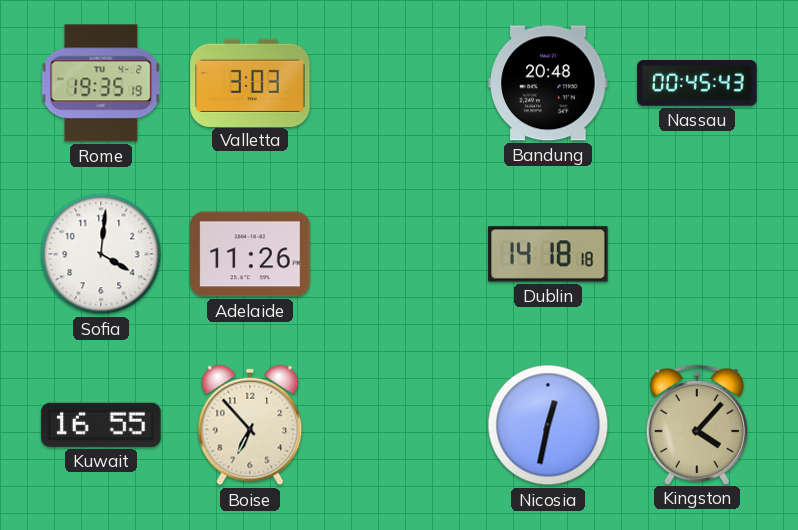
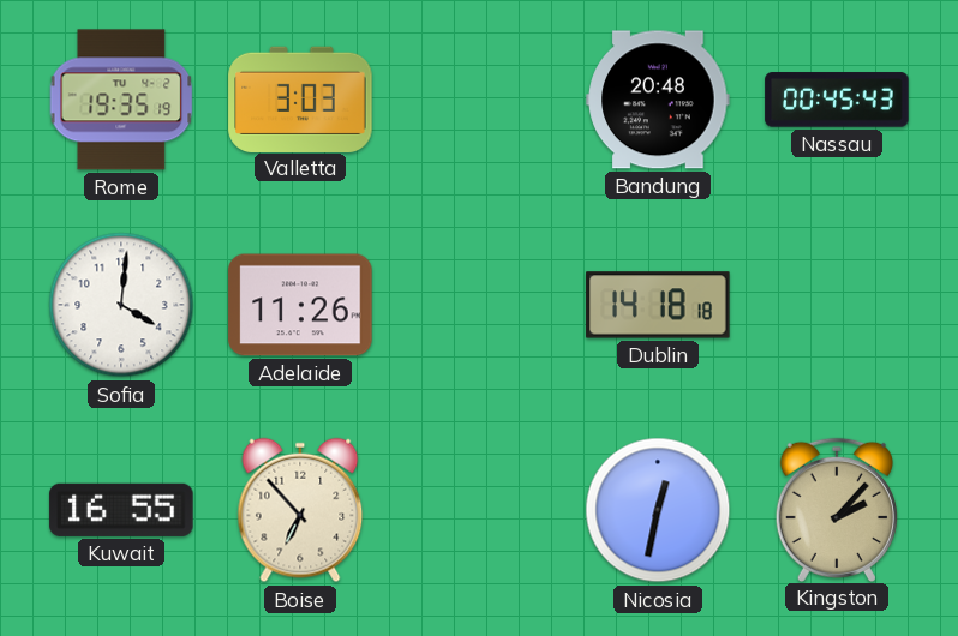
Kingston: 4:07 -> 2:07 (837, 509)
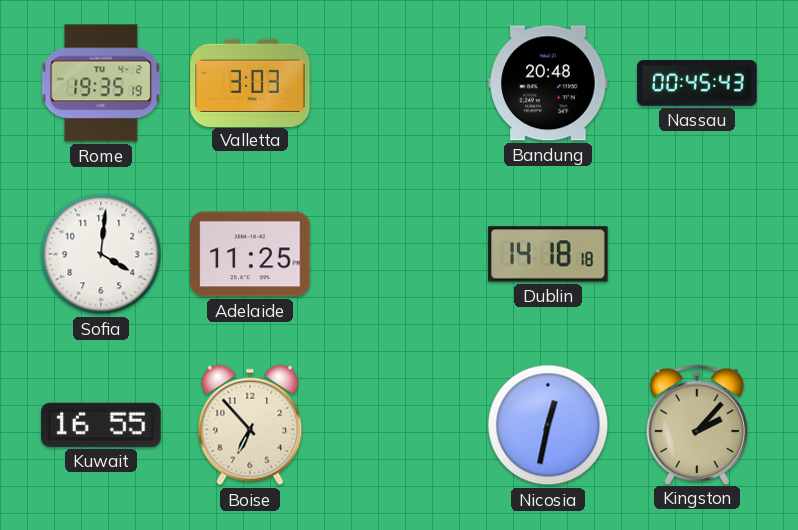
Adelaide: 11:26 -> 11:25 (250, 254)
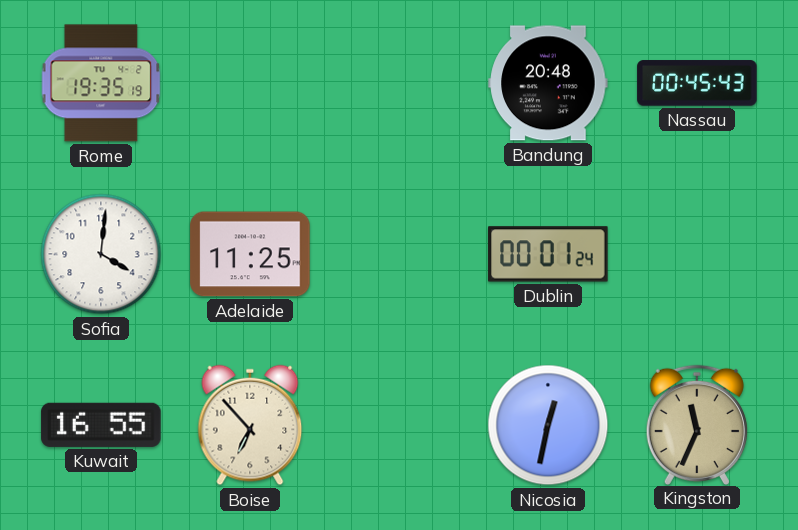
Valletta: 3:03 -> none (250, 82)
Dublin: 14:18 -> 00:01 (548, 254)
Kingston: 2:07 -> 11:34 (697, 424)
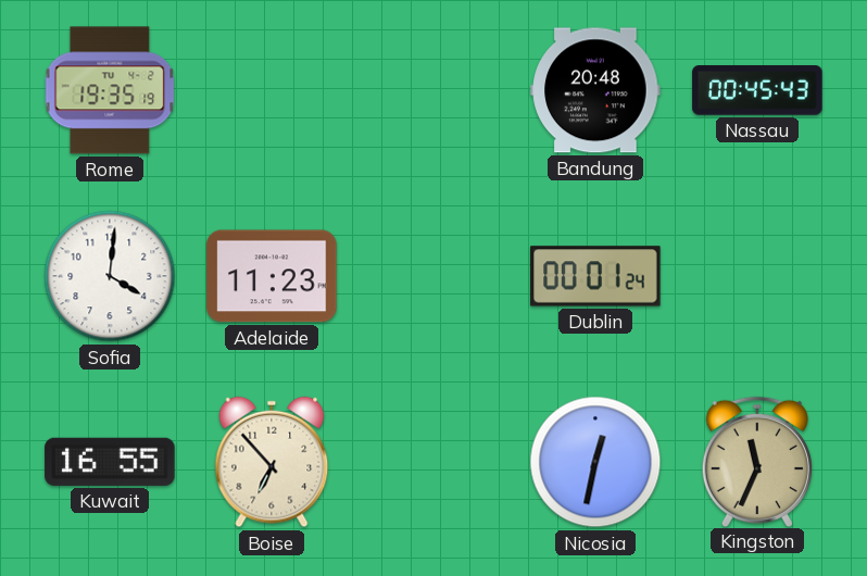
Adelaide: 11:25 -> 11:23 (272, 276)
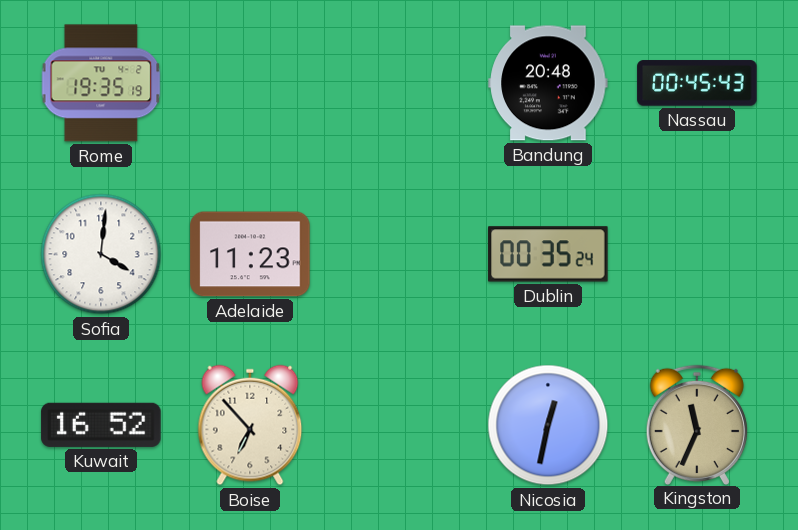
Dublin: 00:01 -> 00:35 (548, 254)
Kuwait: 16:55 -> 16:52 (101, 425)
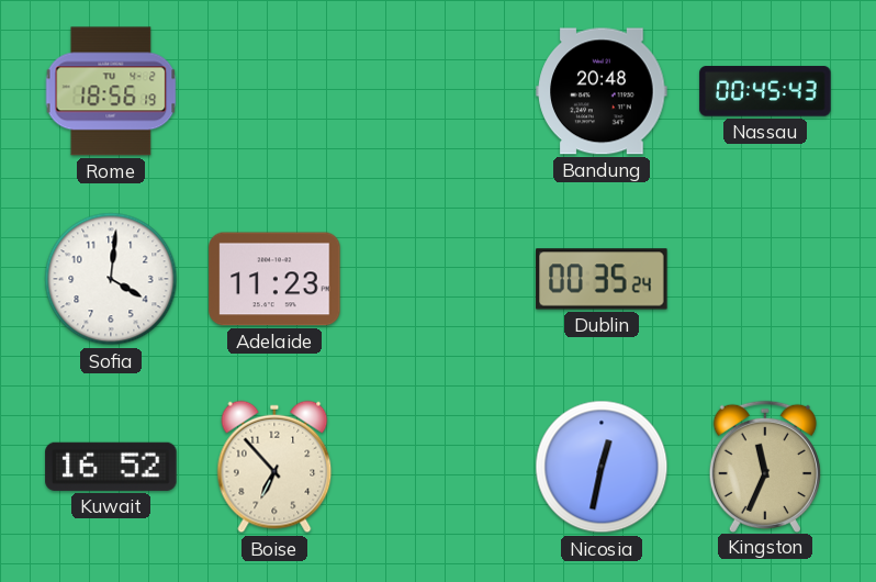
Rome: 19:35 -> 18:56 (111, 91)
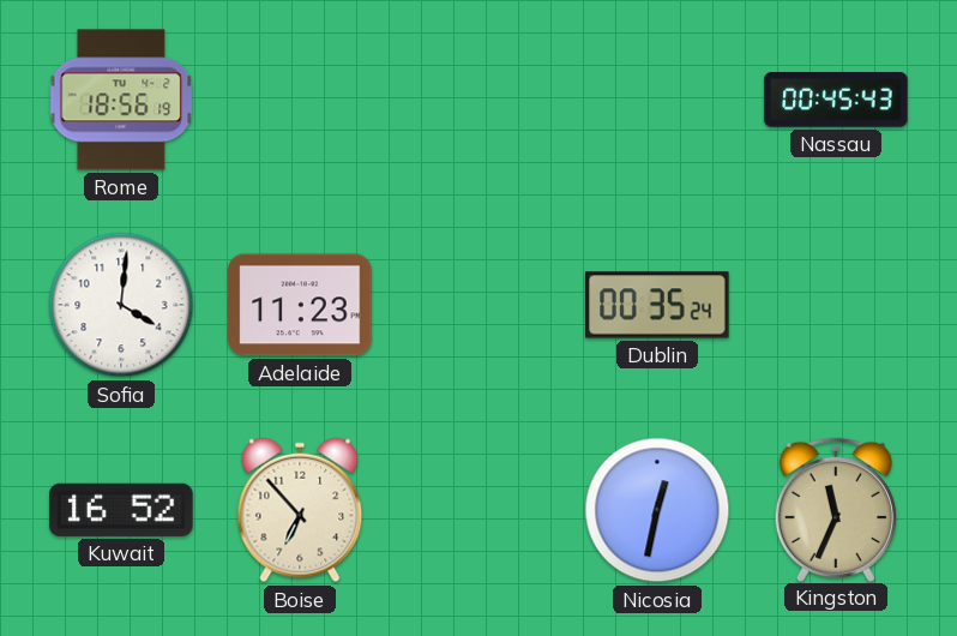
Bandung: 20:48 -> none (602, 91)
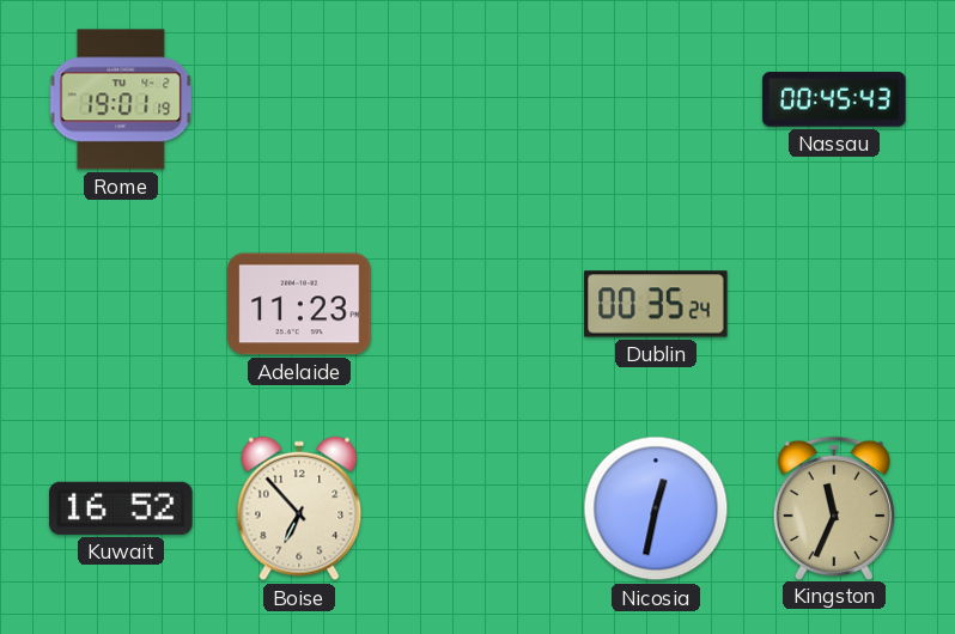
Rome: 18:56 -> 19:01 (121, 99)
Sofia: 4:01 -> none (121, 305)
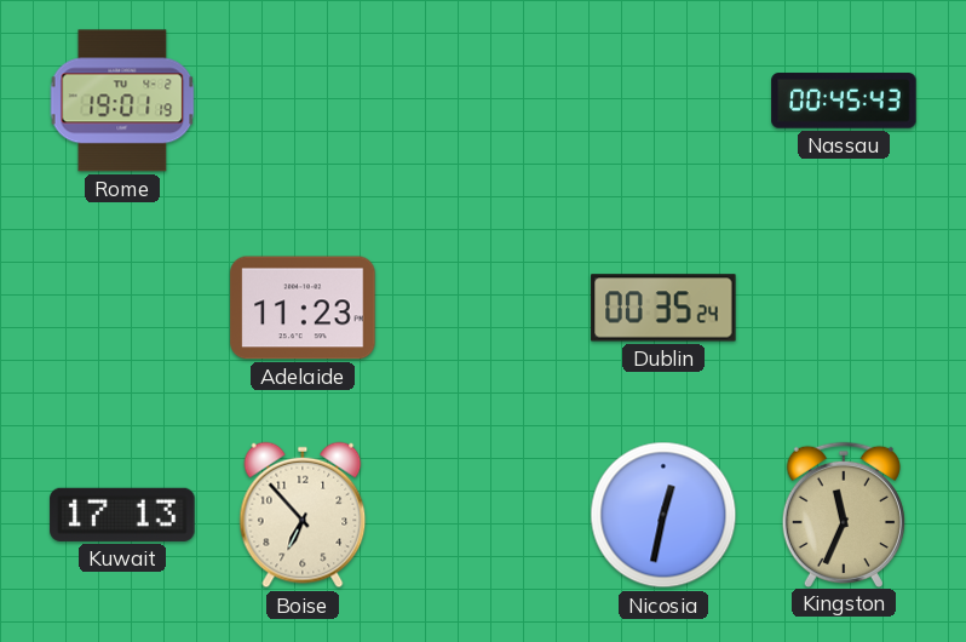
Kuwait: 16:52 -> 17:13 (122, 515)
